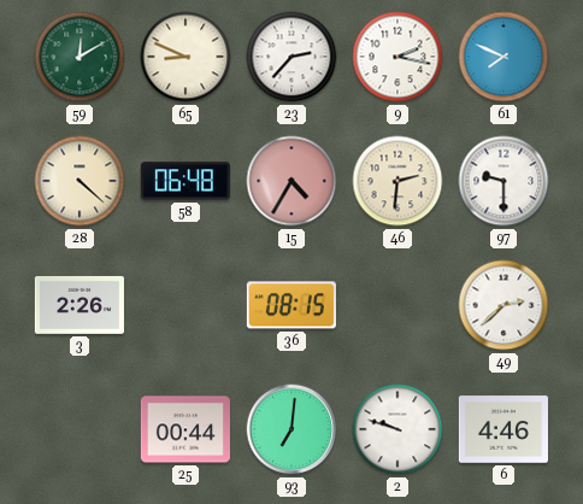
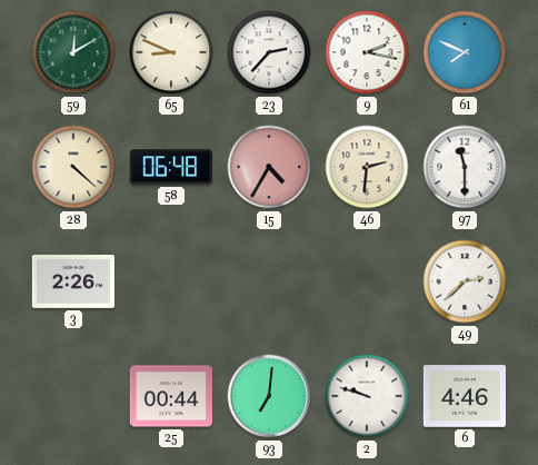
97: 9:30 -> 11:30 (465, 167)
36: 08:15 -> none (291, 305)
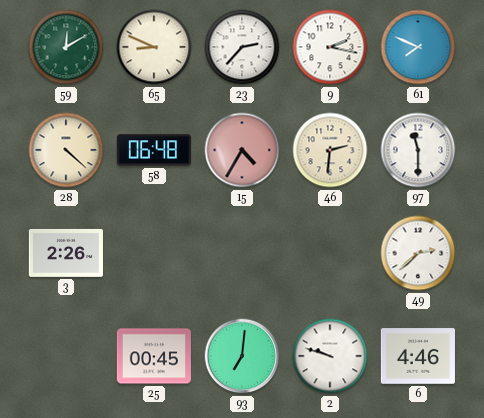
25: 00:44 -> 00:45 (154, 356)
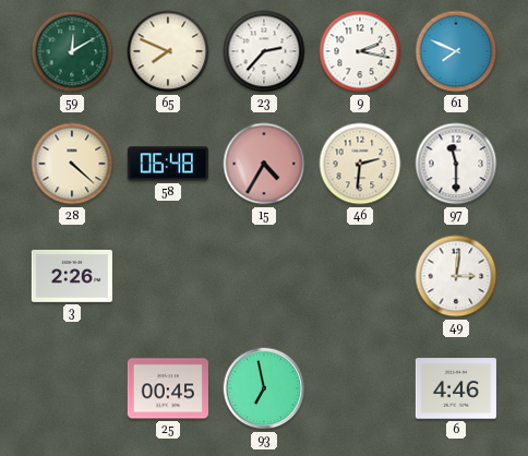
65: 8:49 -> 7:49 (168, 51)
49: 2:38 -> 3:01 (456, 276)
93: 7:01 -> 6:58 (264, 388)
2: 9:48 -> none (330, 356)
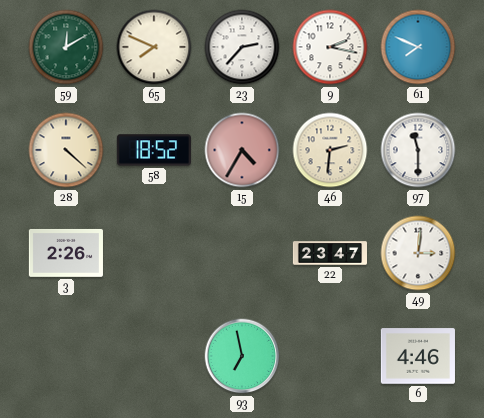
58: 06:48 -> 18:52 (154, 150)
22: none -> 23:47 (329, 253)
25: 00:45 -> none (168, 388)
